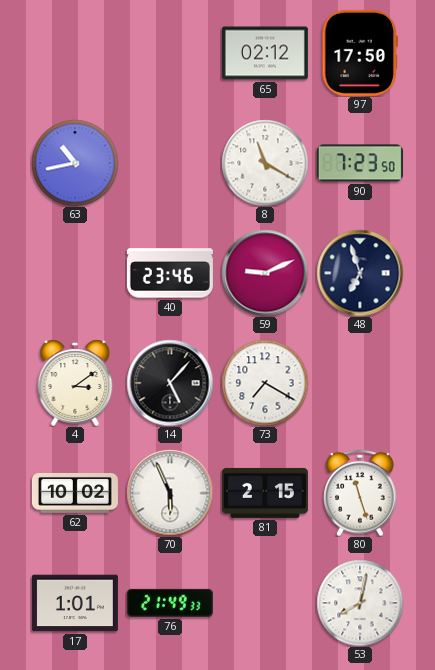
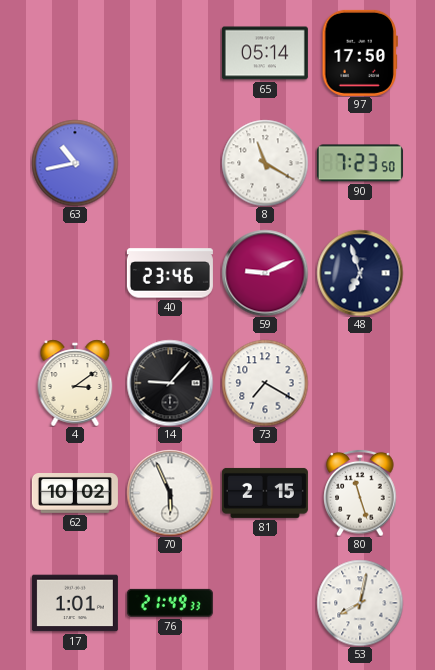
65: 02:12 -> 05:14 (265, 53)
14: 5:07 -> 9:07 (170, 383)
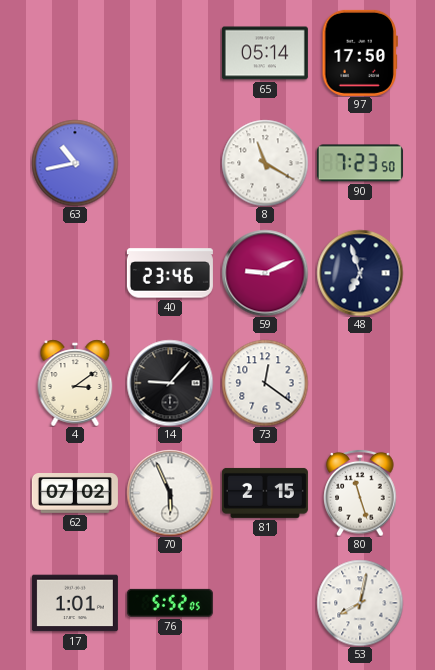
73: 7:20 -> 12:21 (265, 383)
62: 10:02 -> 07:02 (75, 494)
76: 21:49 -> 5:52 (170, 603)
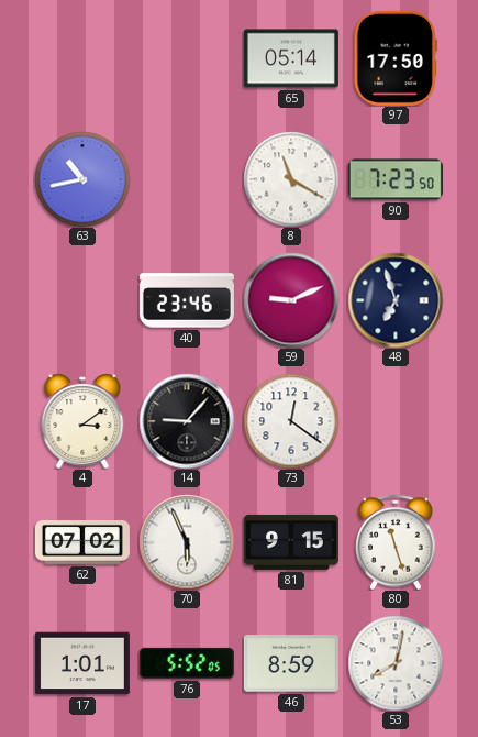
81: 2:15 -> 9:15 (291, 542)
46: none -> 8:59 (291, 663)
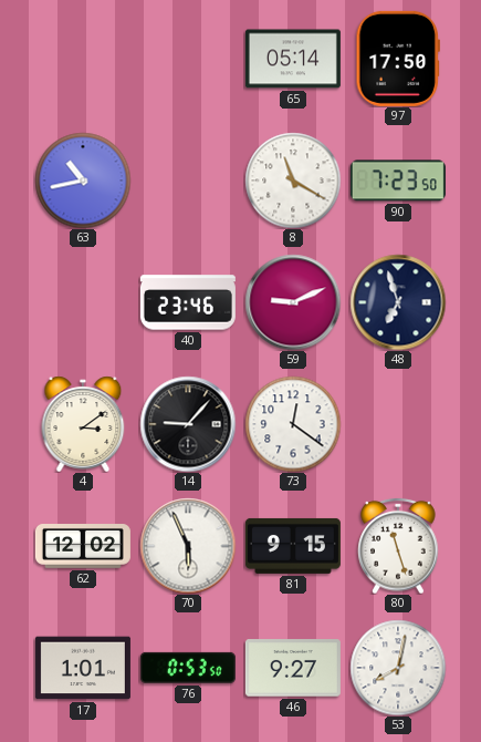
62: 07:02 -> 12:02 (83, 547)
76: 5:52 -> 0:53 (188, 668)
46: 8:59 -> 9:27 (293, 668)
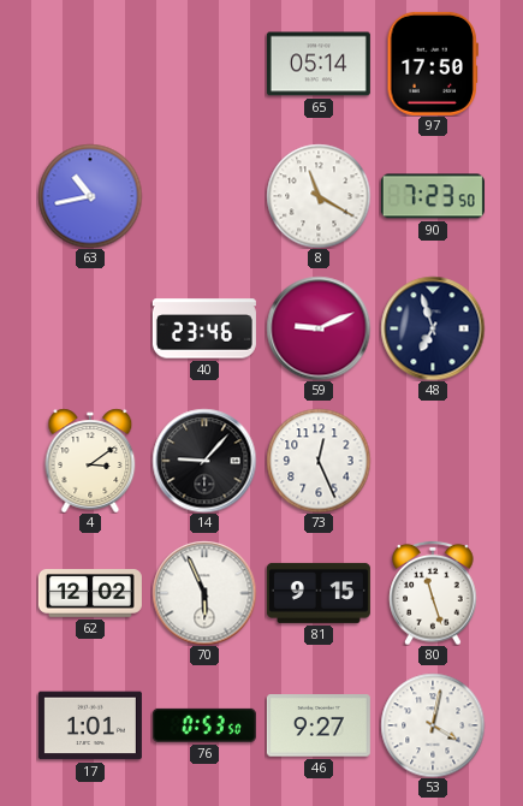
73: 12:21 -> 12:26 (319, 461)
53: 8:02 -> 4:02 (433, 725)
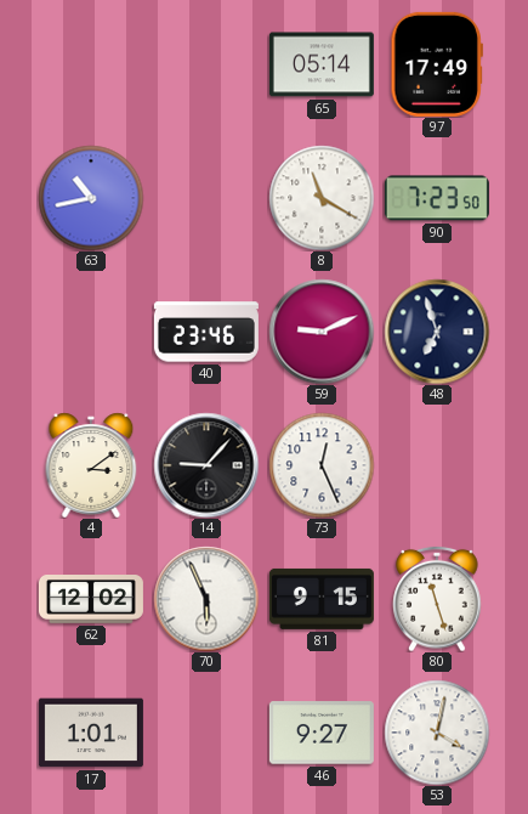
97: 17:50 -> 17:49 (437, 64)
76: 0:53 -> none (204, 725)
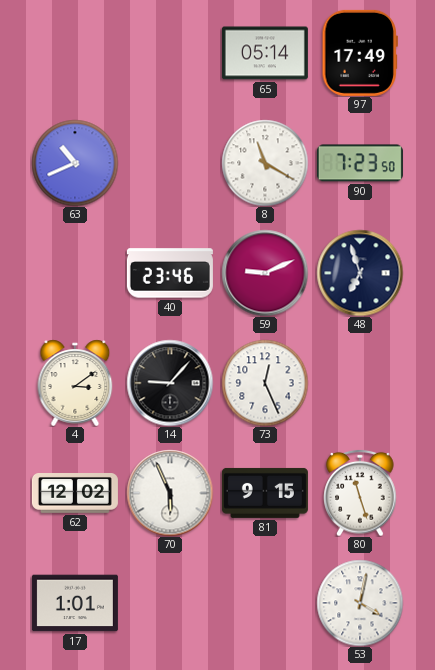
63: 10:43 -> 10:41 (75, 163)
46: 9:27 -> none (322, 733)
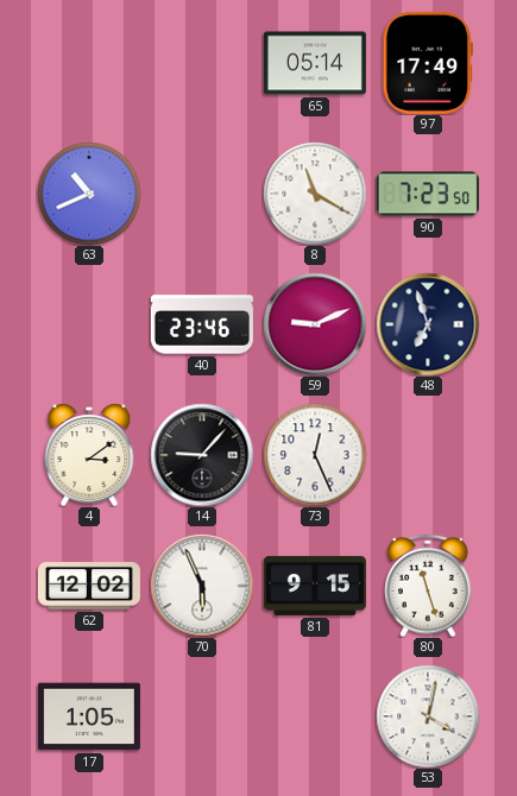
17: 1:01 -> 1:05 (89, 716)
